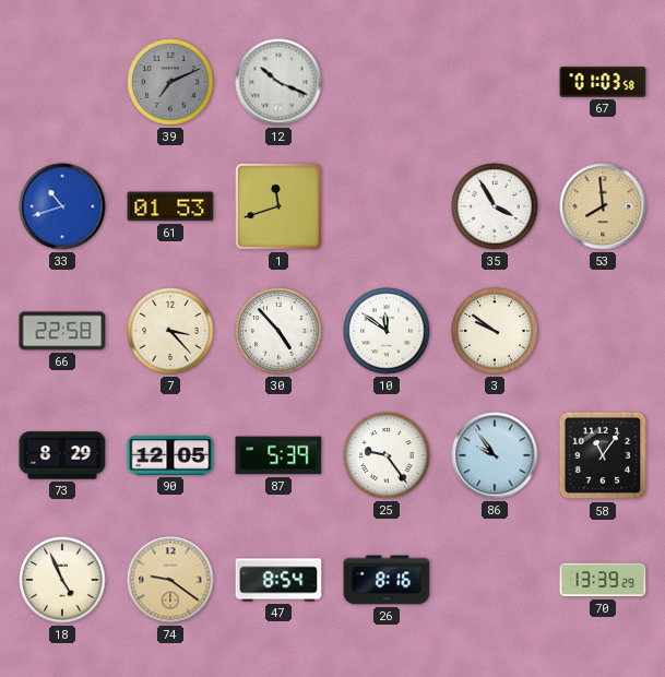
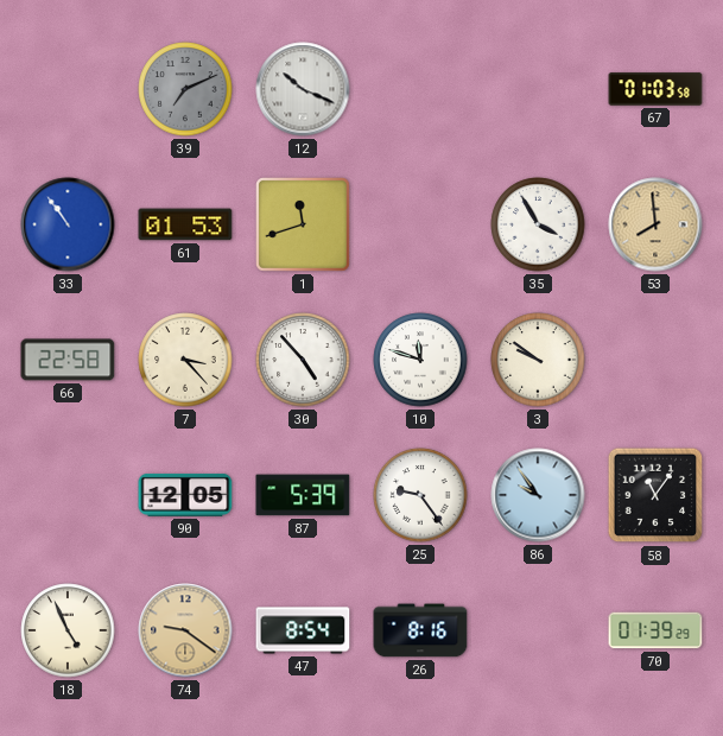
33: 10:42 -> 10:54 (68, 224)
10: 11:51 -> 11:48 (420, 360)
73: 8:29 -> none (62, 455)
70: 13:39 -> 01:39 (655, 630)
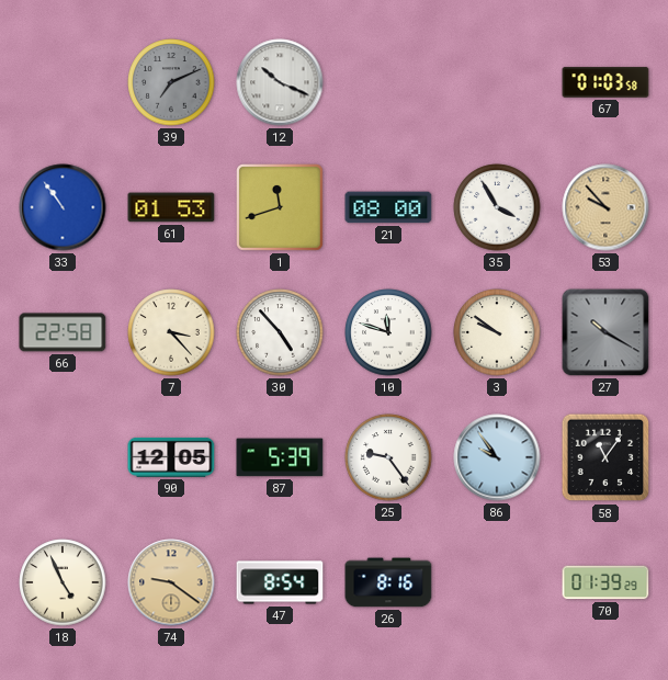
21: none -> 08:00 (388, 207)
53: 7:59 -> 9:53 (605, 207)
27: none -> 10:20 (605, 332)
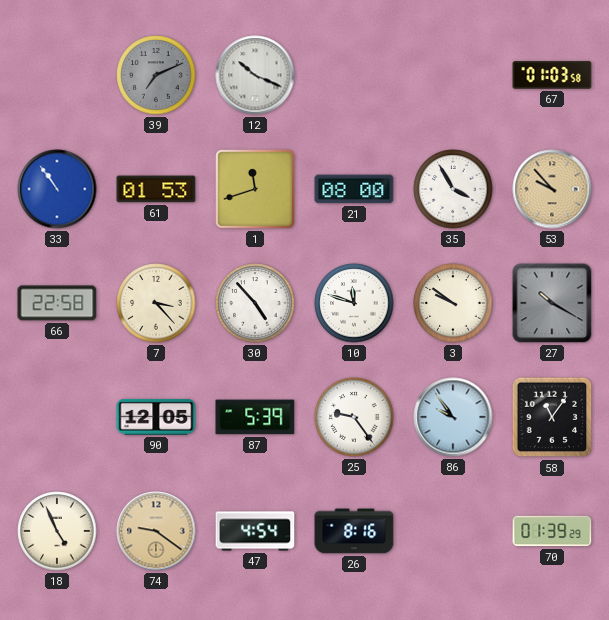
47: 8:54 -> 4:54 (255, 531)
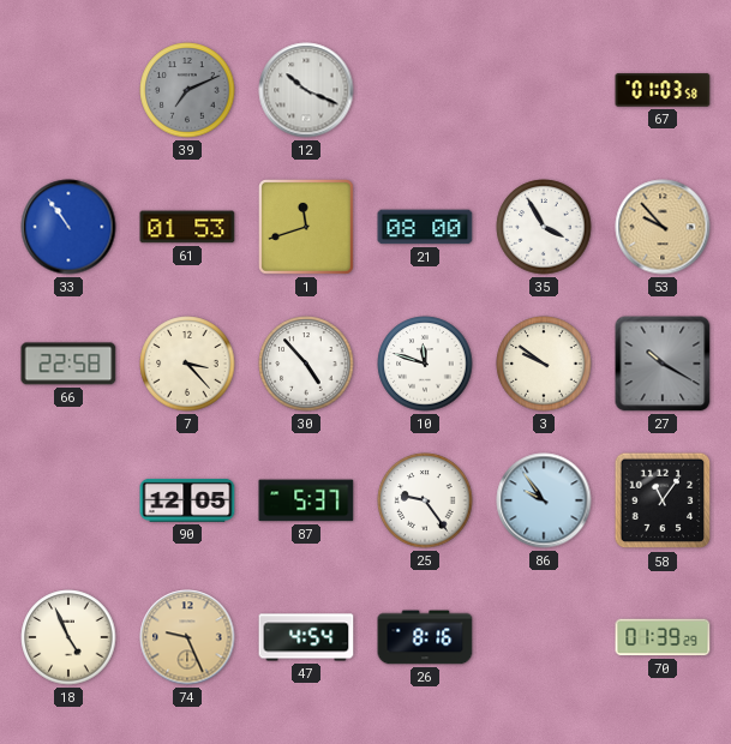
87: 5:39 -> 5:37 (306, 500)
74: 9:21 -> 9:26 (187, 637)
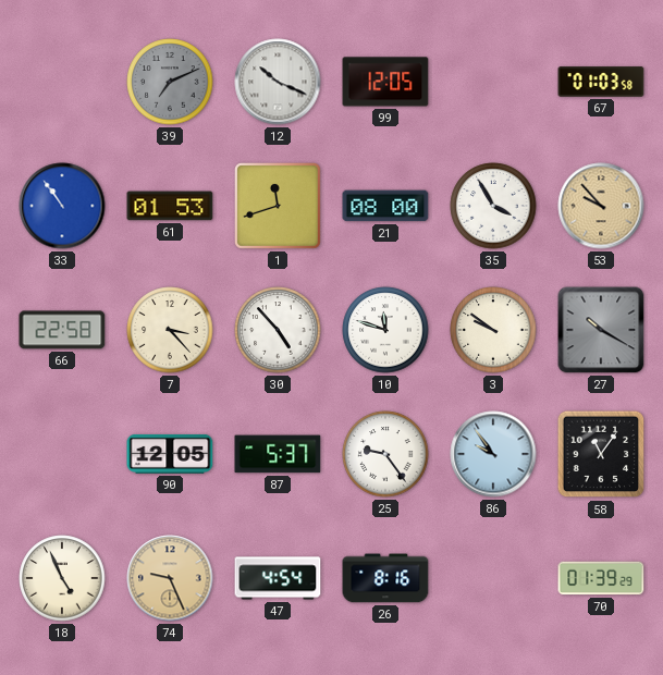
99: none -> 12:05 (385, 82)
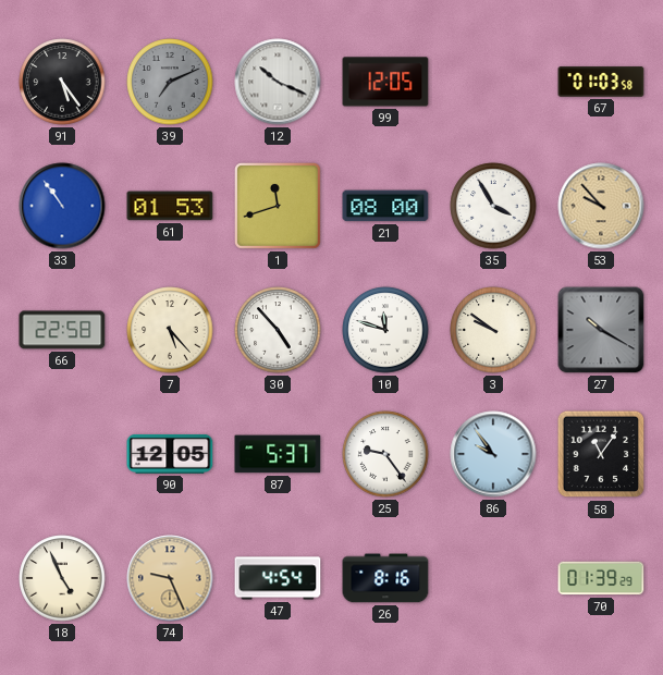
91: none -> 5:24 (62, 82)
7: 3:23 -> 5:23 (170, 330)
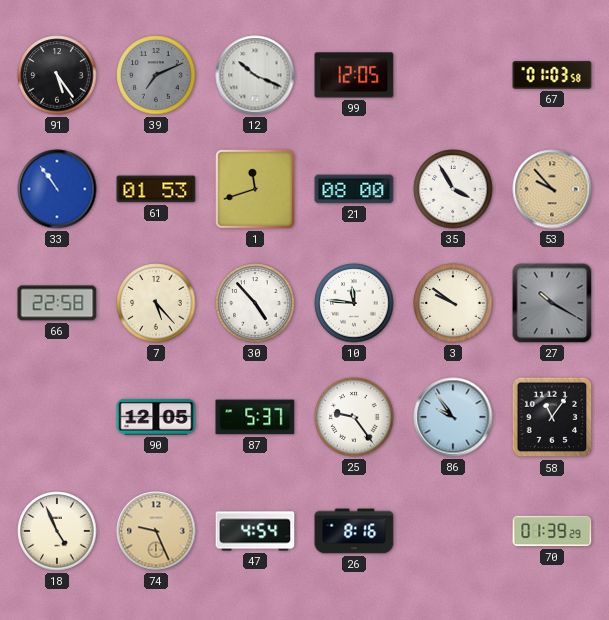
10: 11:48 -> 11:46 (354, 303)
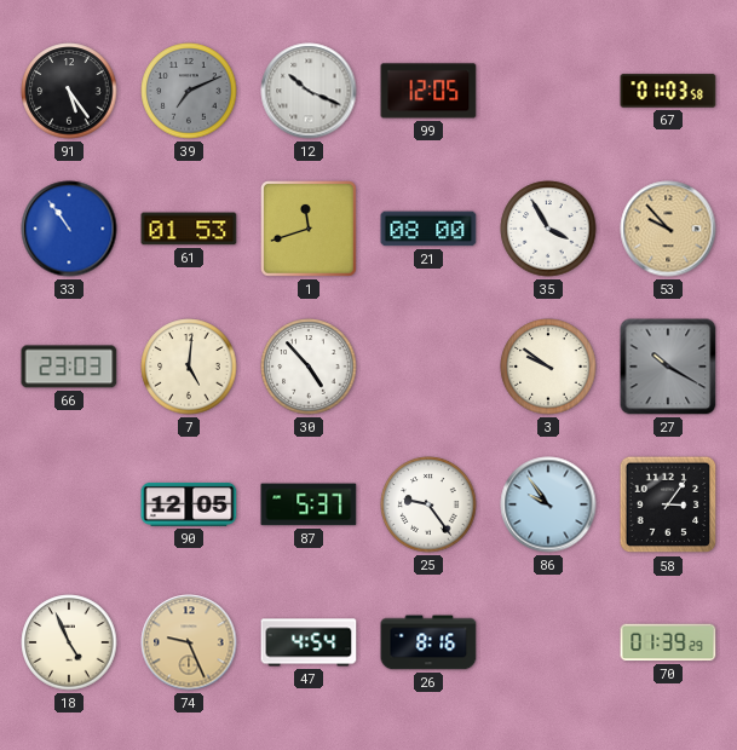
66: 22:58 -> 23:03 (69, 367)
7: 5:23 -> 5:01 (189, 367)
10: 11:46 -> none (354, 303)
58: 11:06 -> 3:06 (668, 504)
